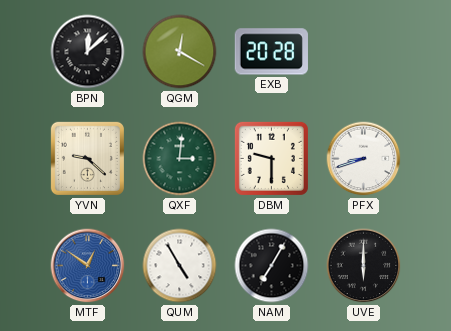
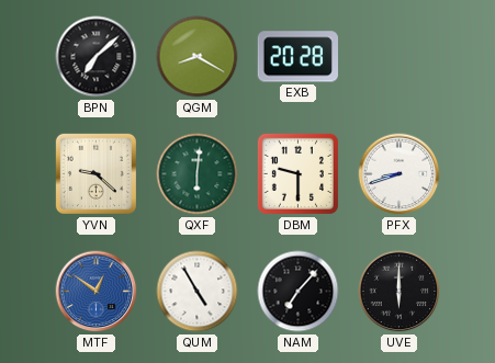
BPN: 12:08 -> 7:08 (97, 57)
QGM: 12:20 -> 8:20 (198, 57)
QXF: 3:01 -> 6:01 (198, 174)
NAM: 7:05 -> 7:07 (299, 292)
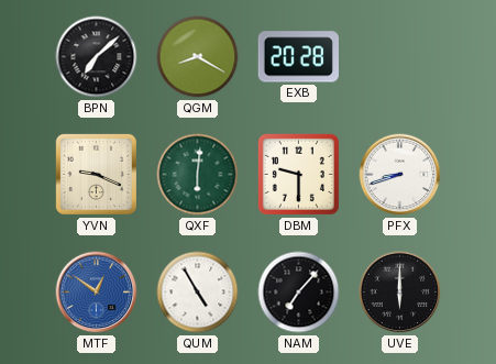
YVN: 9:22 -> 9:19 (96, 174)
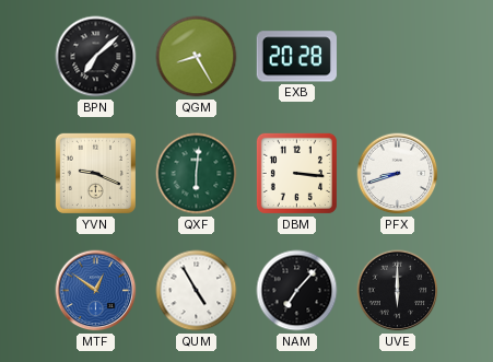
QGM: 8:20 -> 8:25 (197, 57)
DBM: 9:30 -> 3:16 (296, 173)
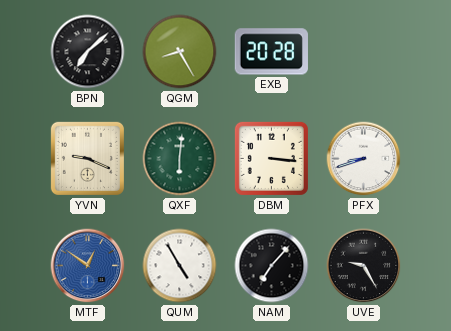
UVE: 6:00 -> 9:25 (364, 266)
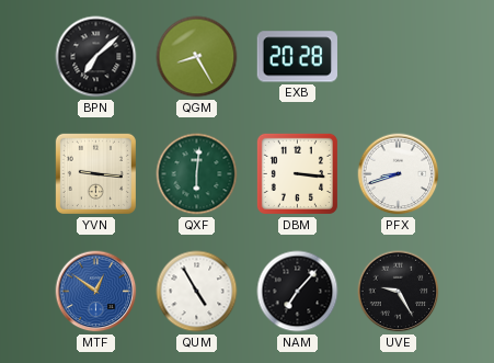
YVN: 9:19 -> 9:16 (95, 173)
